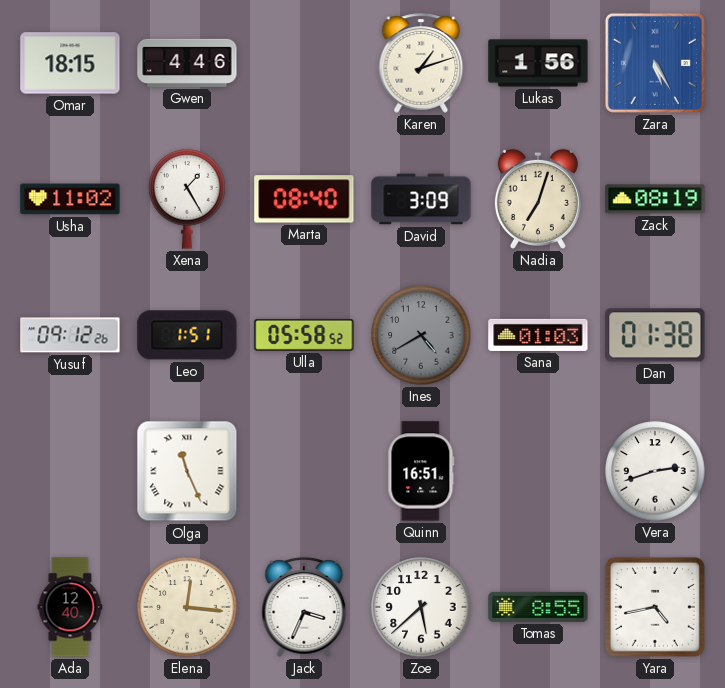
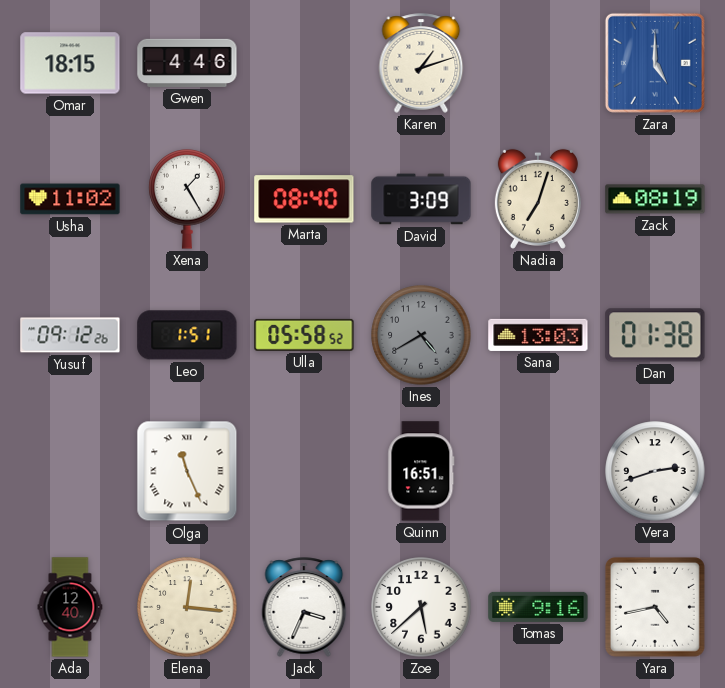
Lukas: 1:56 -> none (538, 63)
Zara: 5:25 -> 5:00 (655, 63)
Sana: 01:03 -> 13:03 (538, 335)
Tomas: 8:55 -> 9:16 (538, 607)
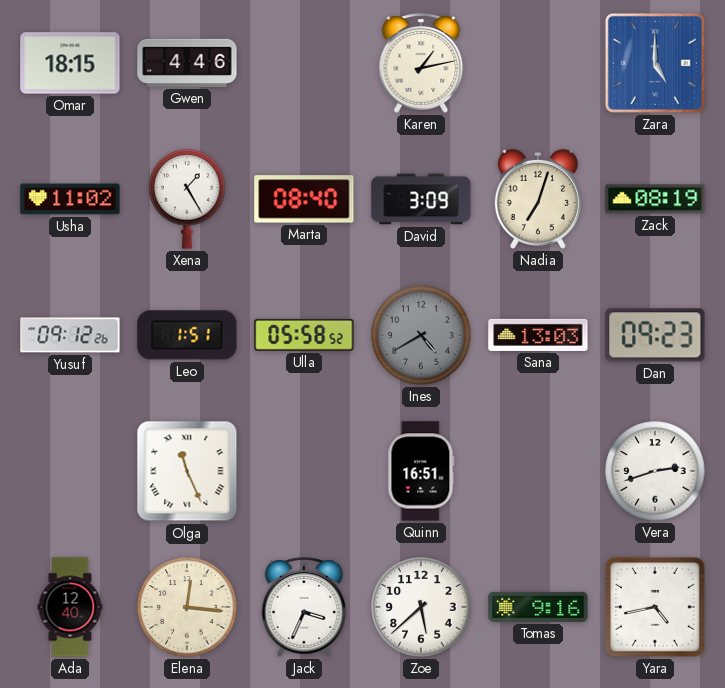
Karen: 1:12 -> 1:13 (421, 63)
Dan: 01:38 -> 09:23 (655, 335)
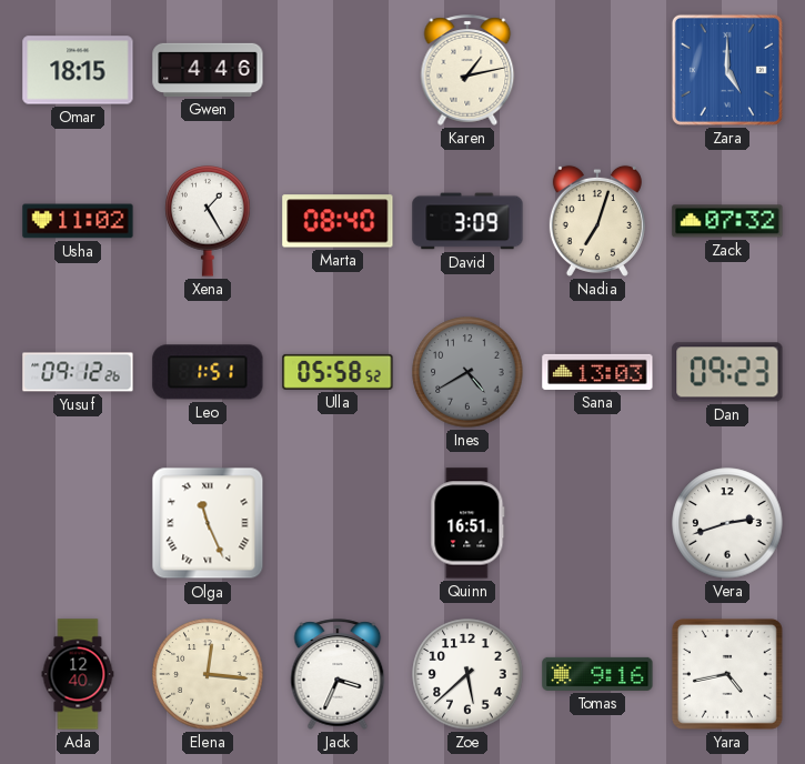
Zack: 08:19 -> 07:32 (727, 221)
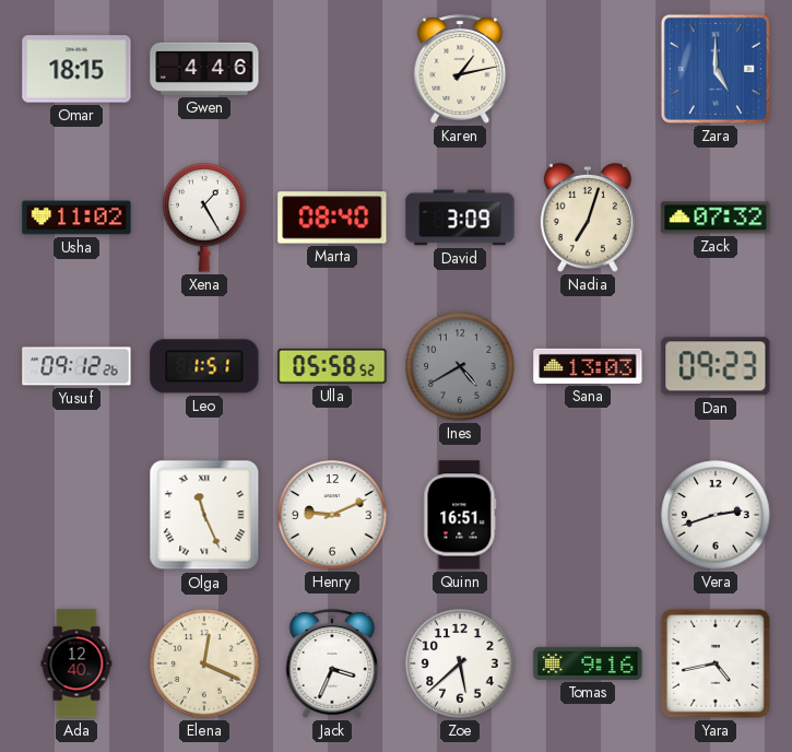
Henry: none -> 9:11 (332, 515)
Elena: 12:16 -> 12:19 (204, 663)
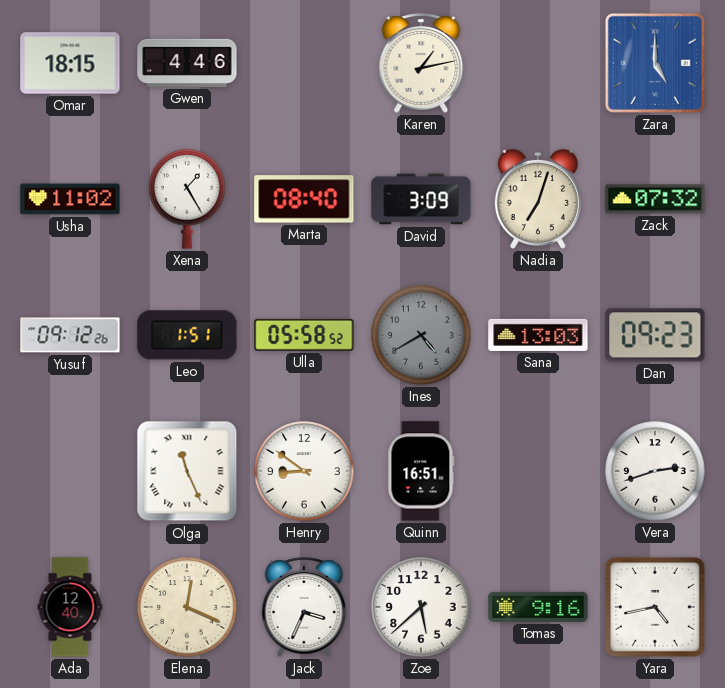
Henry: 9:11 -> 8:51 (304, 471)
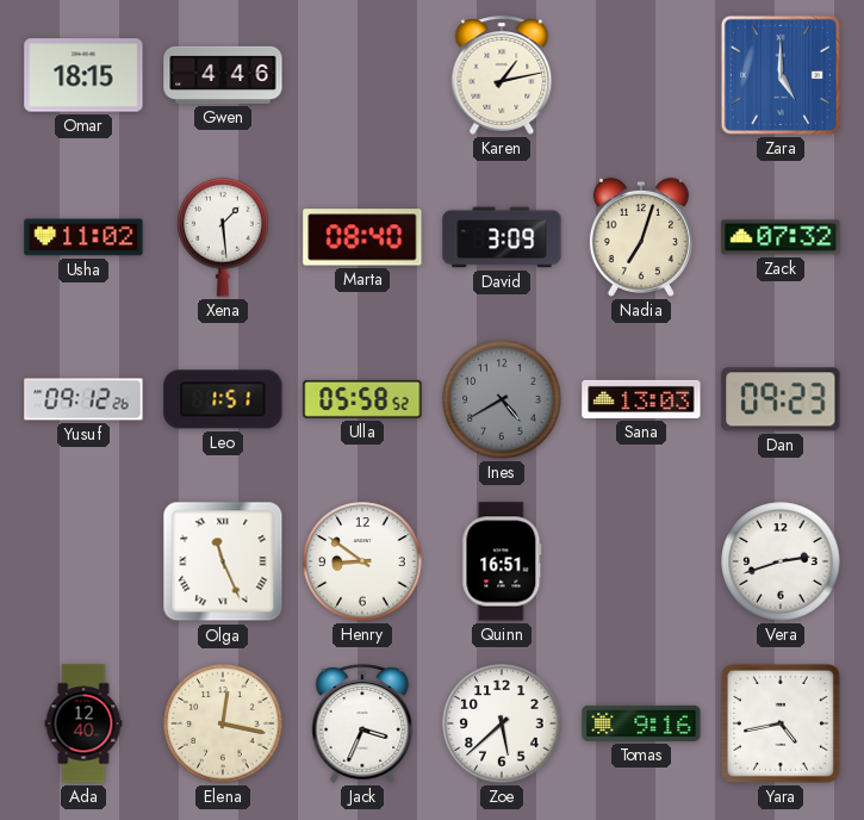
Xena: 1:25 -> 1:29 (223, 237)
Elena: 12:19 -> 12:17 (223, 723)
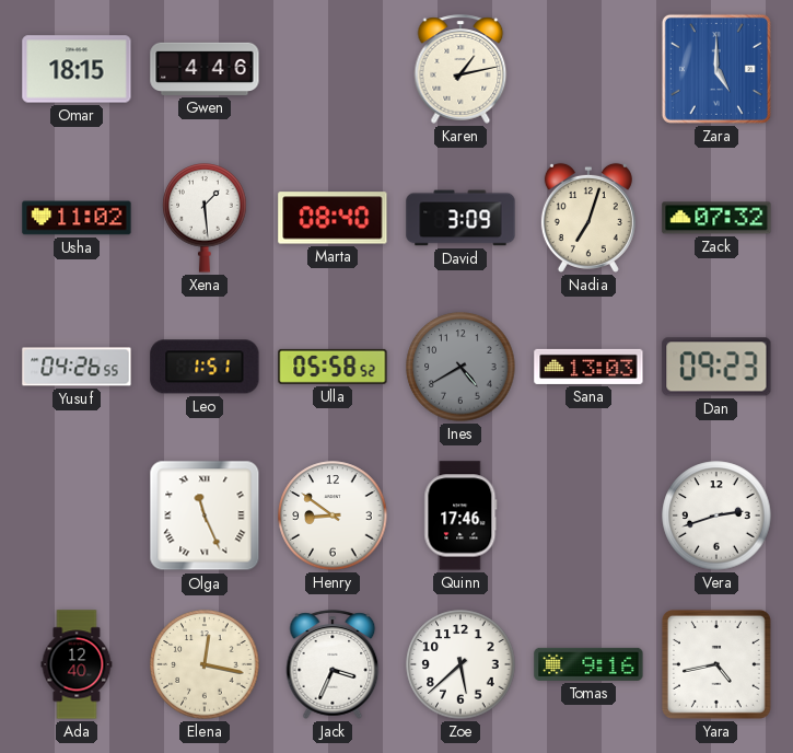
Yusuf: 09:12 -> 04:26 (77, 367)
Quinn: 16:51 -> 17:46 (460, 515)
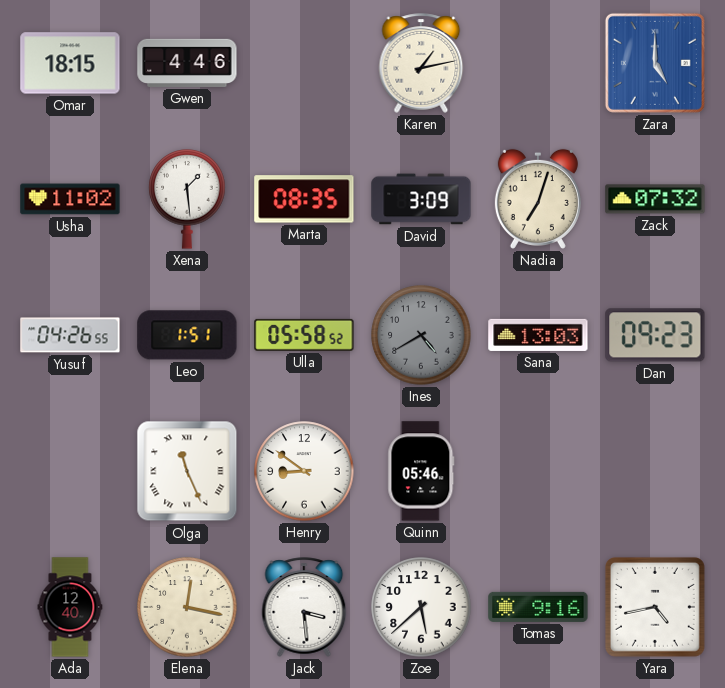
Marta: 08:40 -> 08:35 (304, 199)
Quinn: 17:46 -> 05:46 (421, 471)
Vera: 2:42 -> none (716, 515)
Jack: 3:34 -> 3:29 (304, 607)
